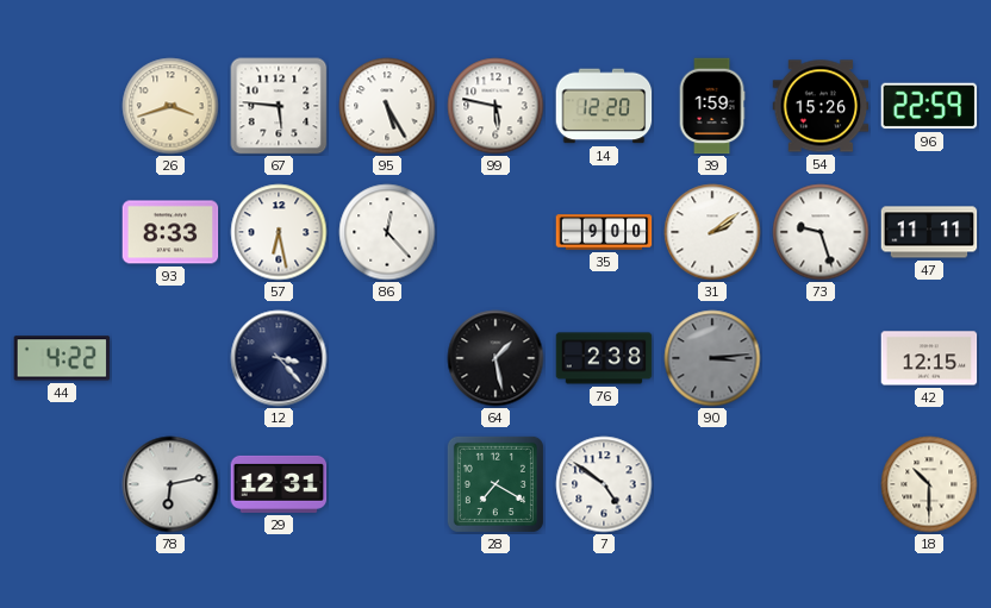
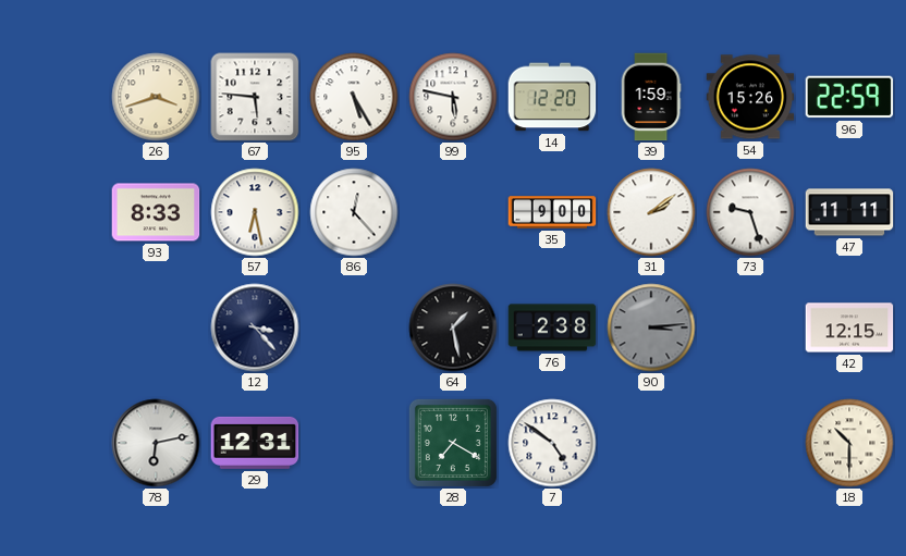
44: 4:22 -> none (62, 358)
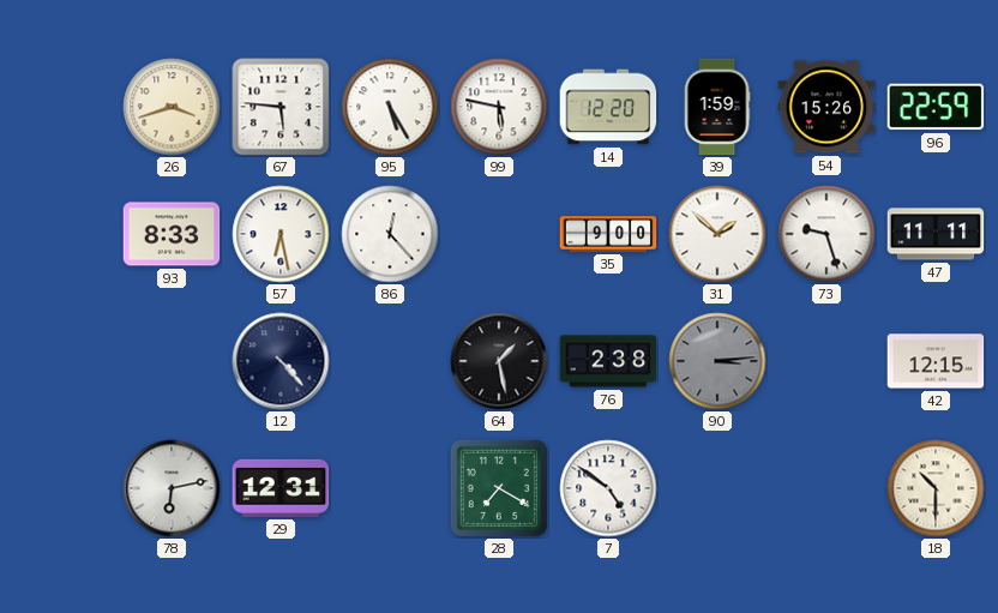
31: 2:09 -> 1:52 (717, 234)
12: 3:23 -> 4:23 (281, 361)
